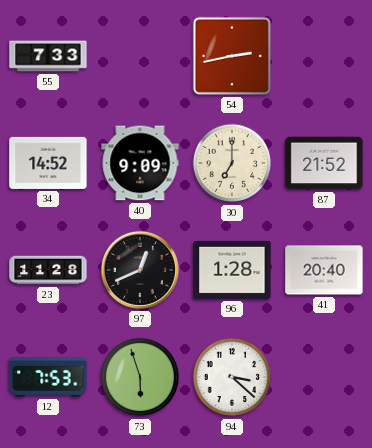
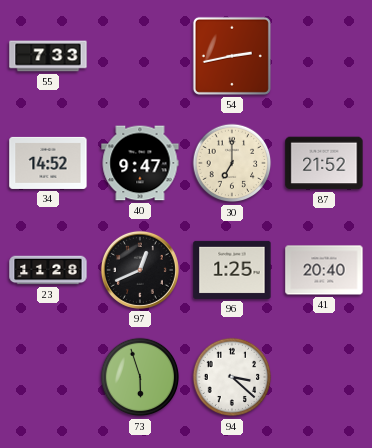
40: 9:09 -> 9:47 (140, 163)
96: 1:28 -> 1:25 (232, 270)
12: 7:53 -> none (48, 377)
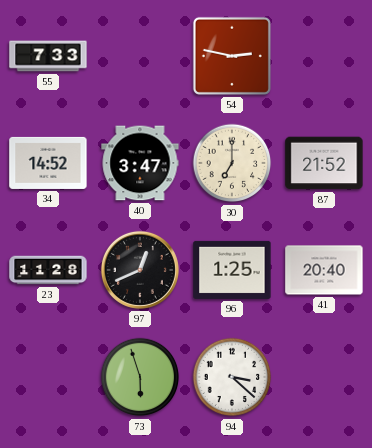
54: 2:43 -> 2:47 (232, 56)
40: 9:47 -> 3:47 (140, 163)
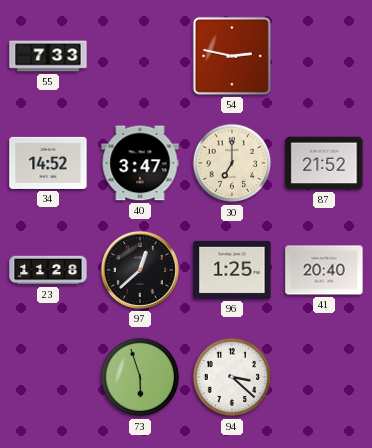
97: 12:41 -> 12:38 (140, 270)
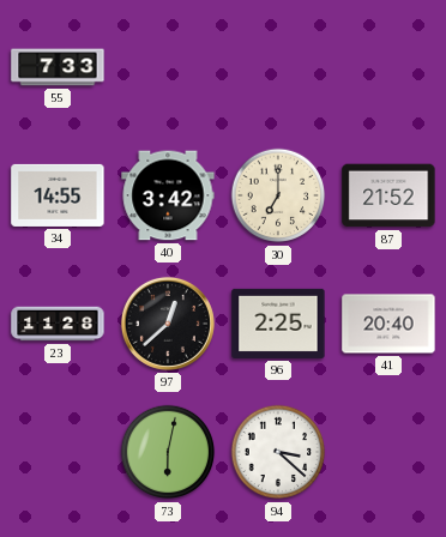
54: 2:47 -> none (232, 56)
34: 14:52 -> 14:55 (58, 195)
40: 3:47 -> 3:42 (168, 195)
96: 1:25 -> 2:25 (278, 324)
73: 5:57 -> 6:02 (168, 452)
